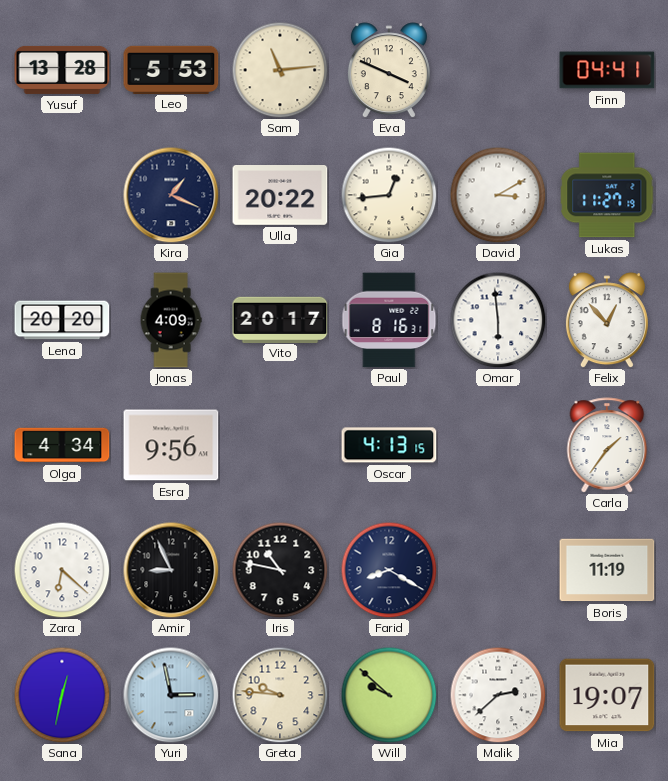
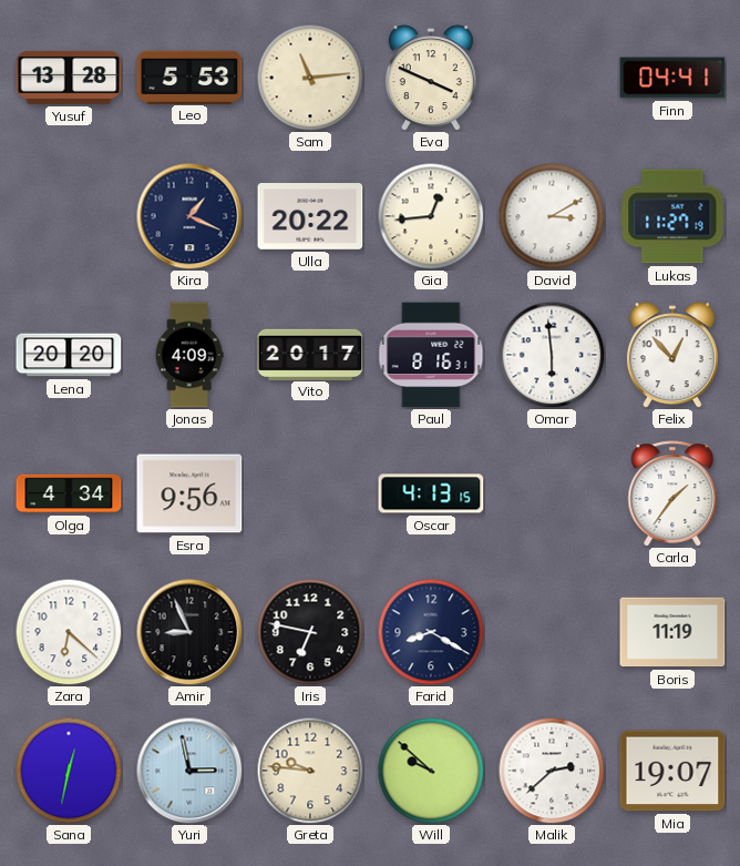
Iris: 10:47 -> 6:47 (310, 632)
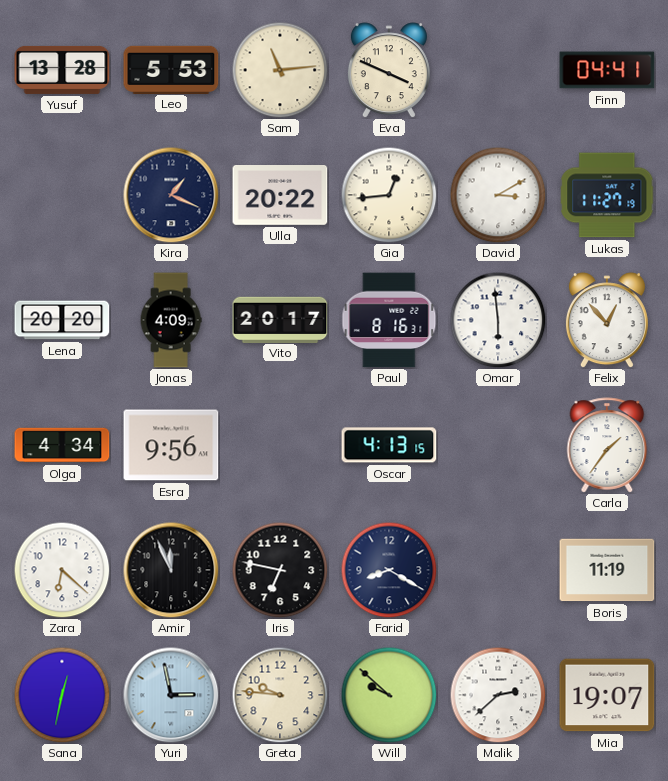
Amir: 8:56 -> 11:56 (171, 570)
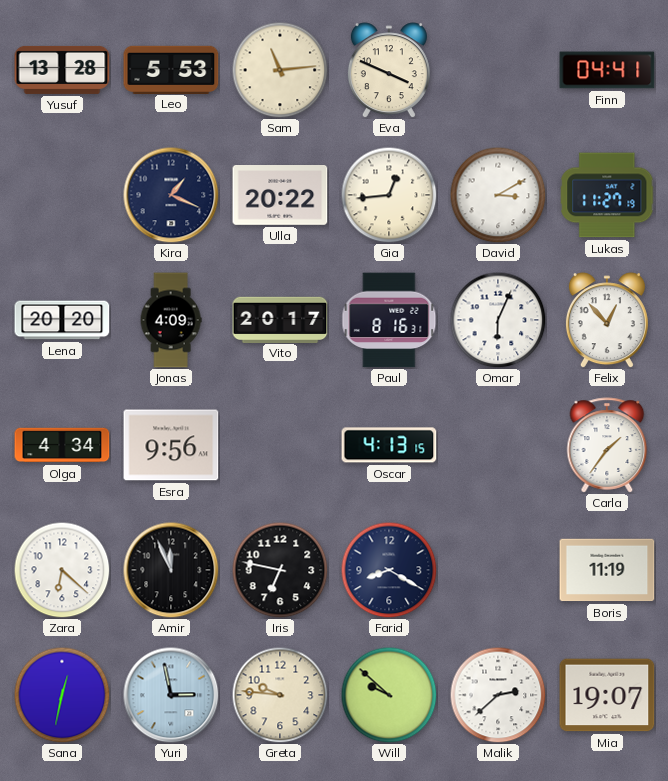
Omar: 5:59 -> 6:04 (498, 320)
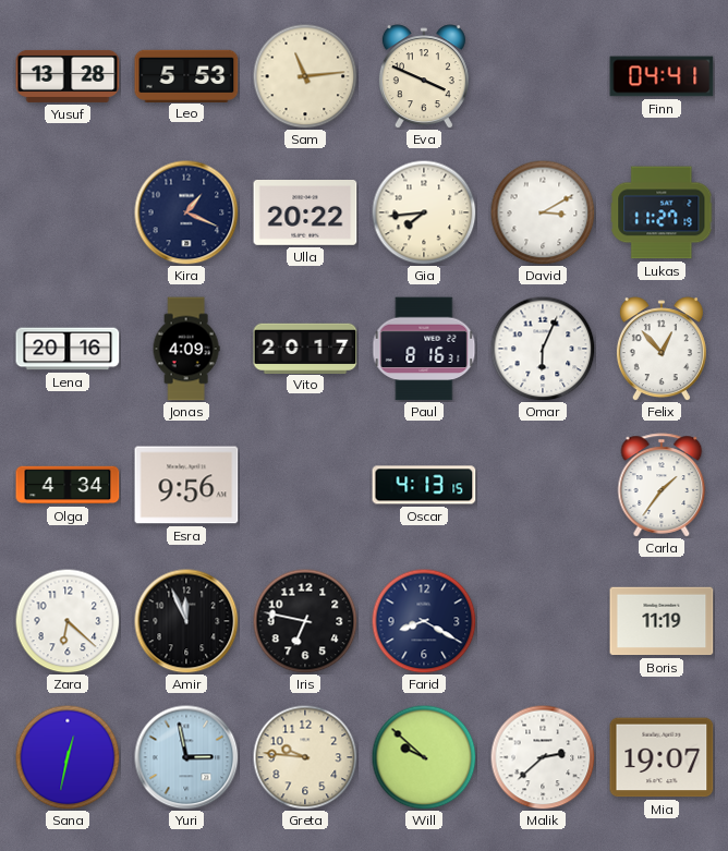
Gia: 12:44 -> 7:44 (424, 212)
Lena: 20:20 -> 20:16 (68, 349)
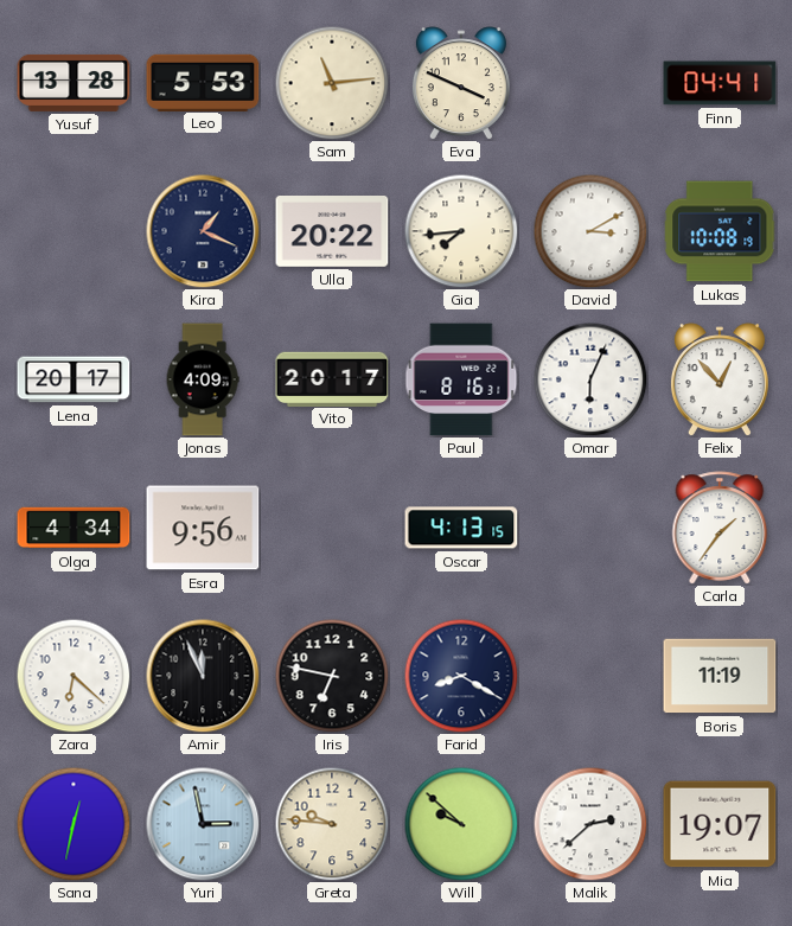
Lukas: 11:27 -> 10:08 (720, 231)
Lena: 20:16 -> 20:17 (74, 379)
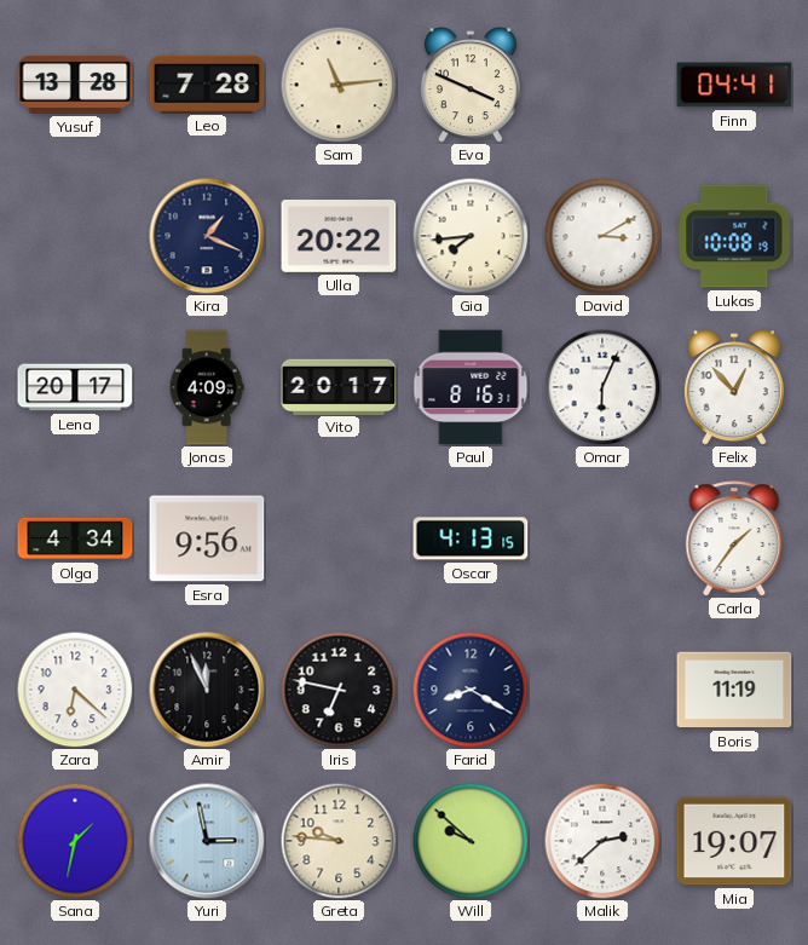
Leo: 5:53 -> 7:28 (207, 83)
Sana: 12:32 -> 1:32 (75, 841)
